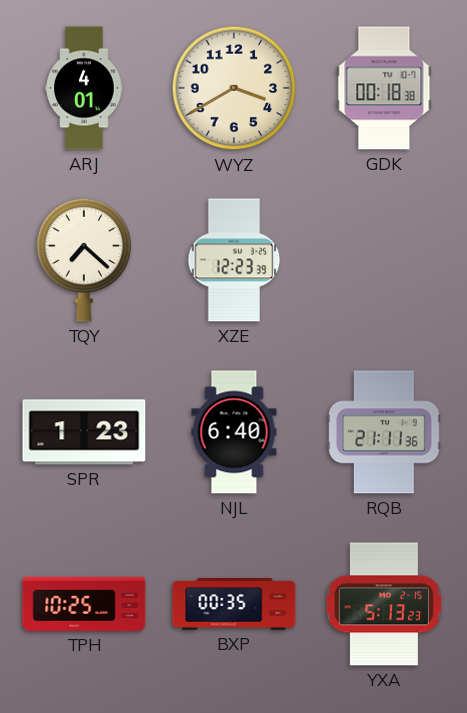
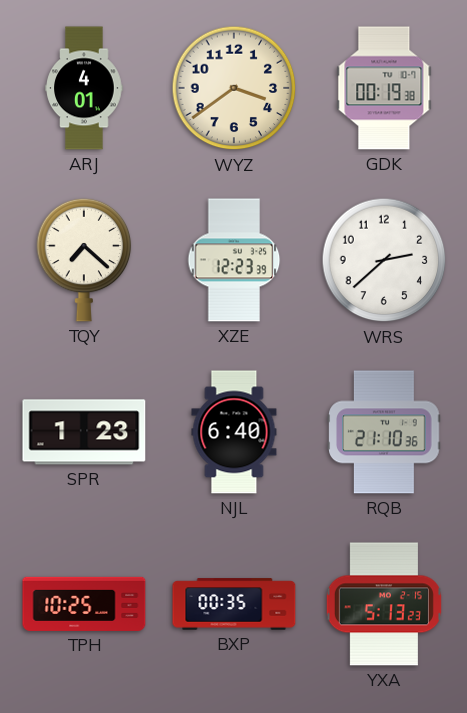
WYZ: 3:40 -> 3:39 (234, 88)
GDK: 00:18 -> 00:19 (384, 88)
WRS: none -> 2:38 (384, 260)
RQB: 21:11 -> 21:10 (384, 432)
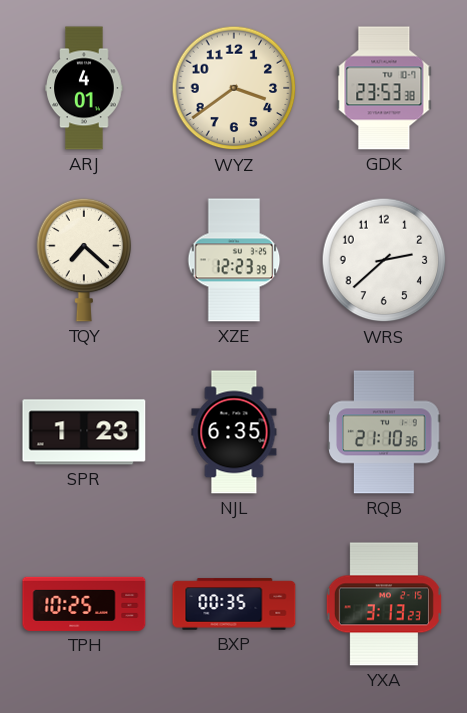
GDK: 00:19 -> 23:53 (384, 88)
NJL: 6:40 -> 6:35 (234, 432)
YXA: 5:13 -> 3:13 (384, 604)
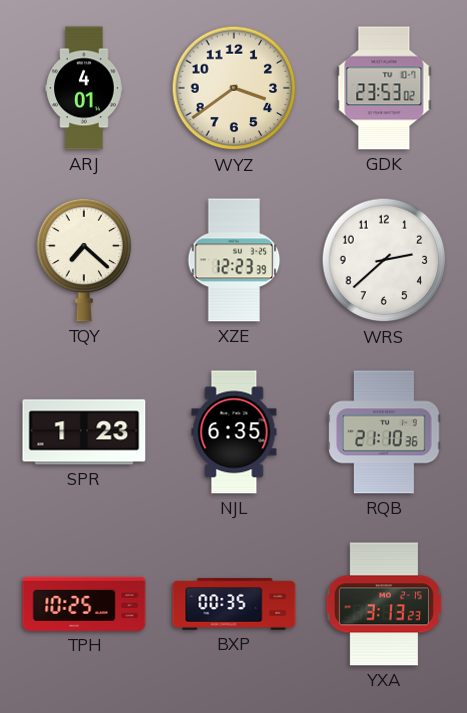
GDK: 23:53:38 -> 23:53:02 (384, 88)
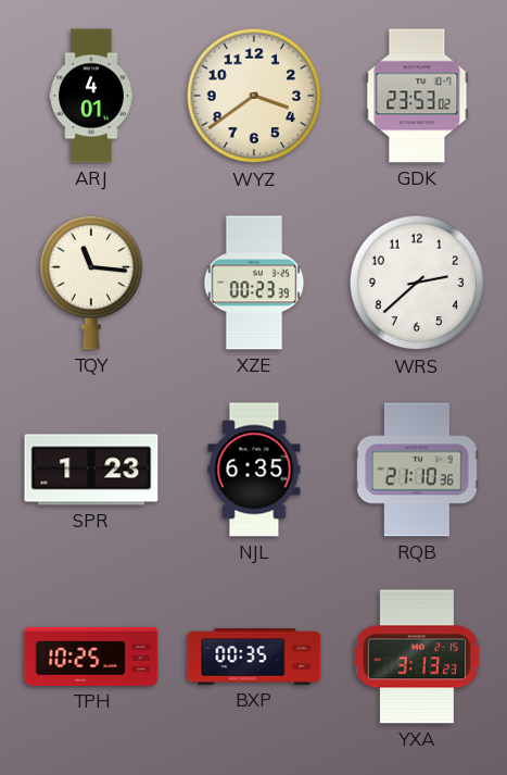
TQY: 7:22 -> 11:16 (91, 283)
XZE: 12:23 -> 00:23 (254, 283)
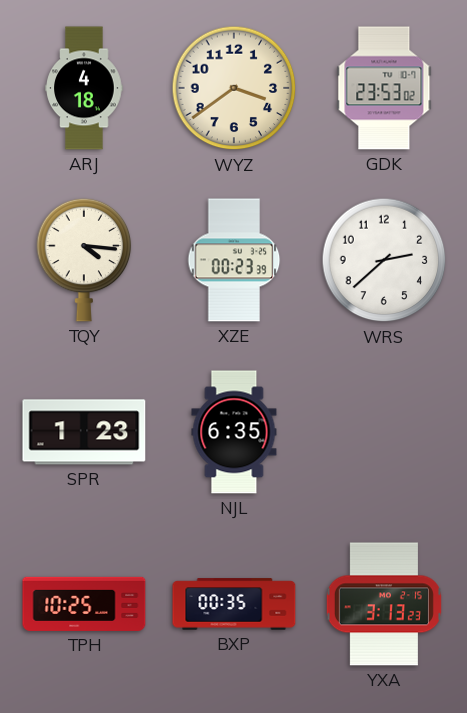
ARJ: 4:01 -> 4:18 (84, 88)
TQY: 11:16 -> 4:16 (84, 260)
RQB: 21:10 -> none (417, 470)
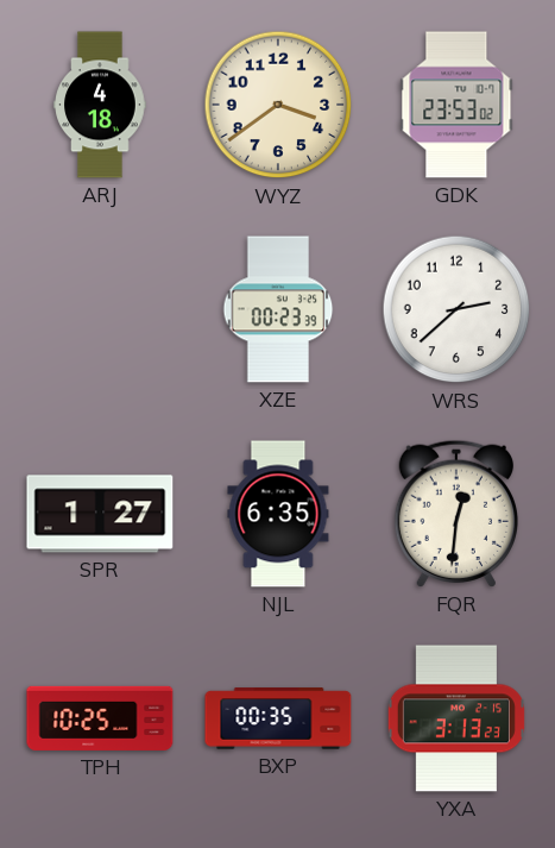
TQY: 4:16 -> none (84, 260)
SPR: 1:23 -> 1:27 (100, 514)
FQR: none -> 12:31 (455, 514)
